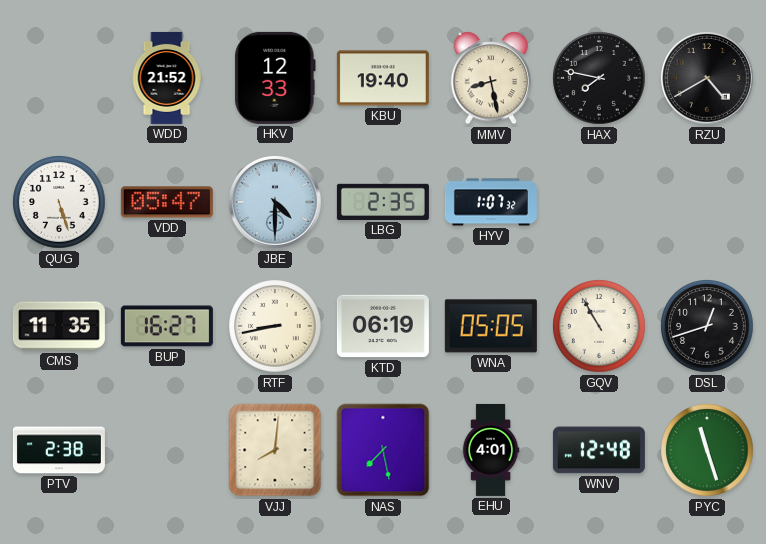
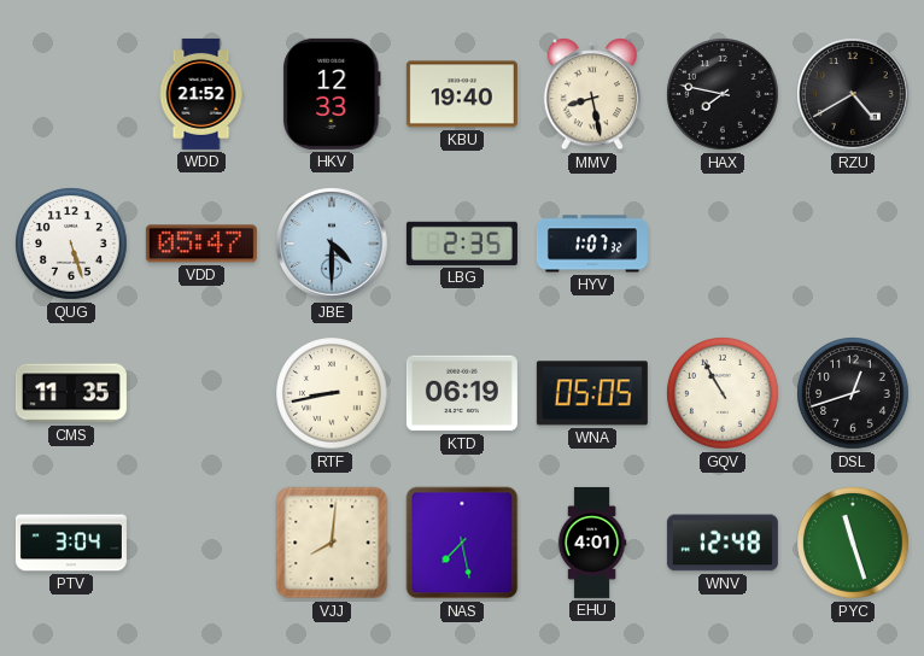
BUP: 16:27 -> none (167, 326)
PTV: 2:38 -> 3:04 (71, 543)
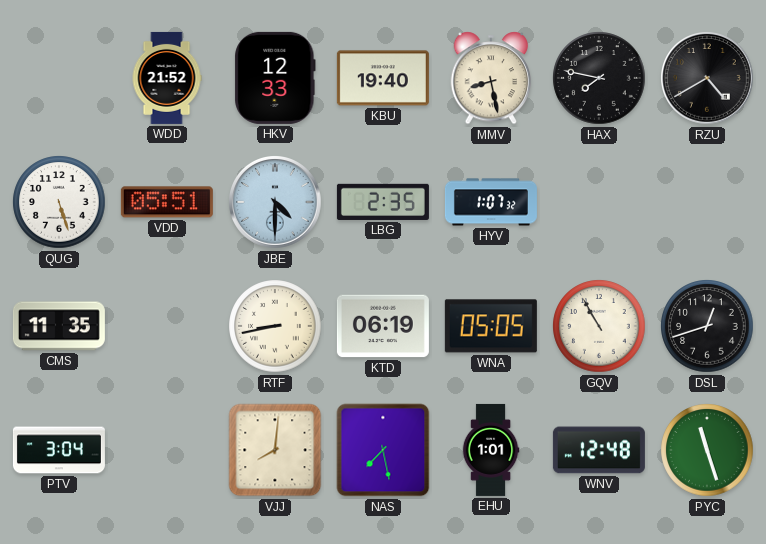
VDD: 05:47 -> 05:51 (167, 202)
EHU: 4:01 -> 1:01 (491, 450)
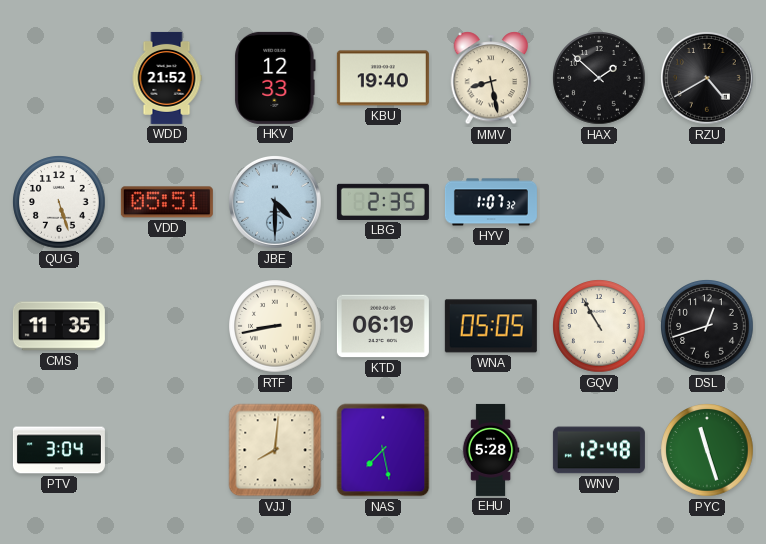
HAX: 7:47 -> 1:52 (599, 78)
EHU: 1:01 -> 5:28 (491, 450)
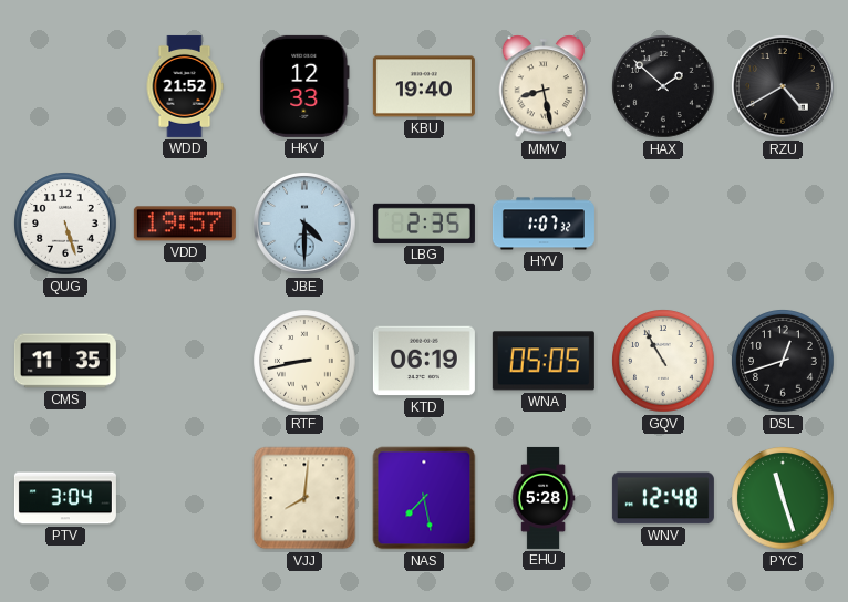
VDD: 05:51 -> 19:57 (185, 224)
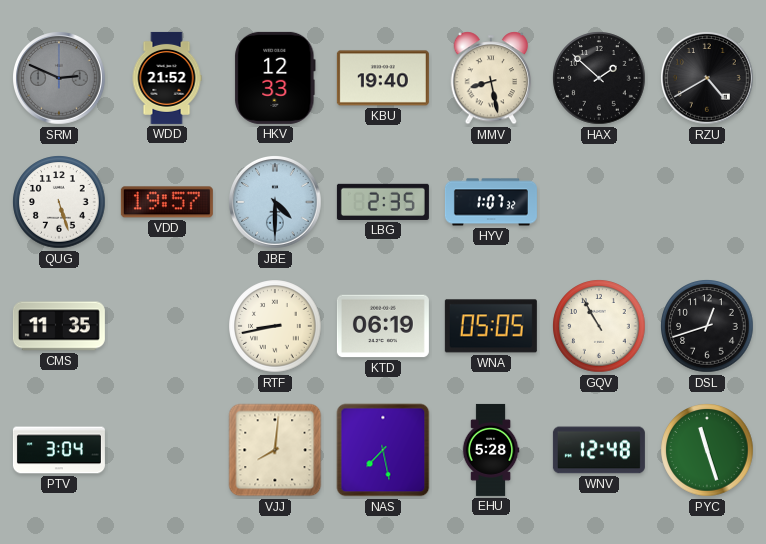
SRM: none -> 2:49 (60, 79)
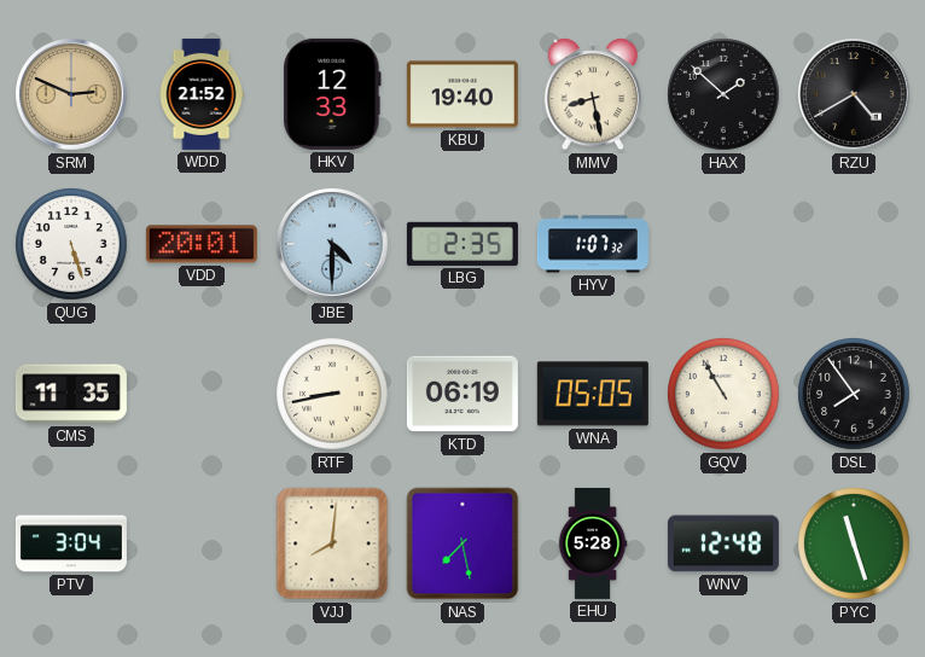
SRM dial: grey -> champagne (72, 95)
VDD: 19:57 -> 20:01 (202, 244)
DSL: 12:42 -> 7:54 (854, 394)
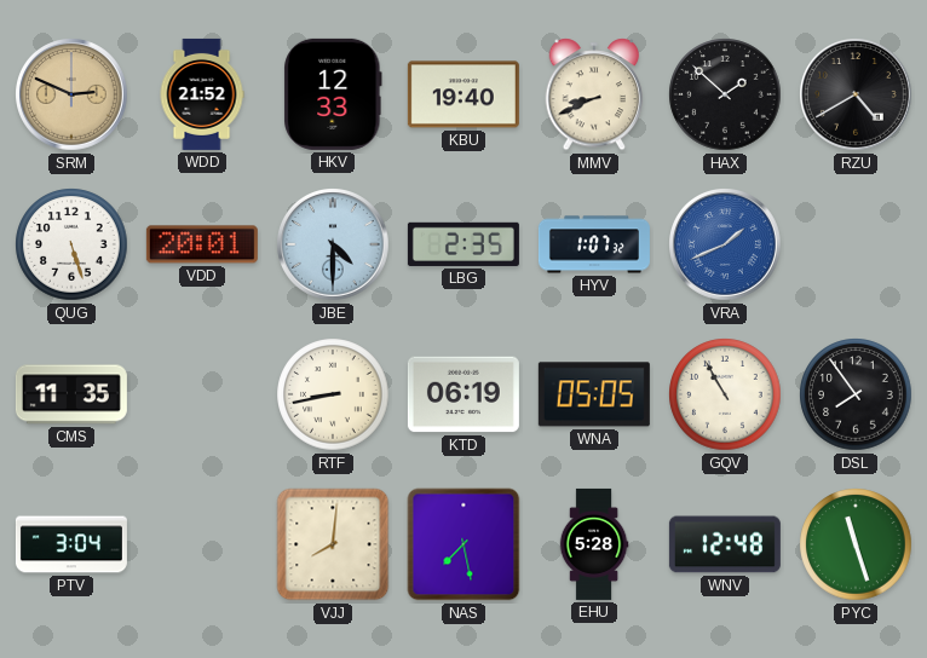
MMV: 8:28 -> 8:41 (594, 94)
VRA: none -> 1:41 (726, 246)
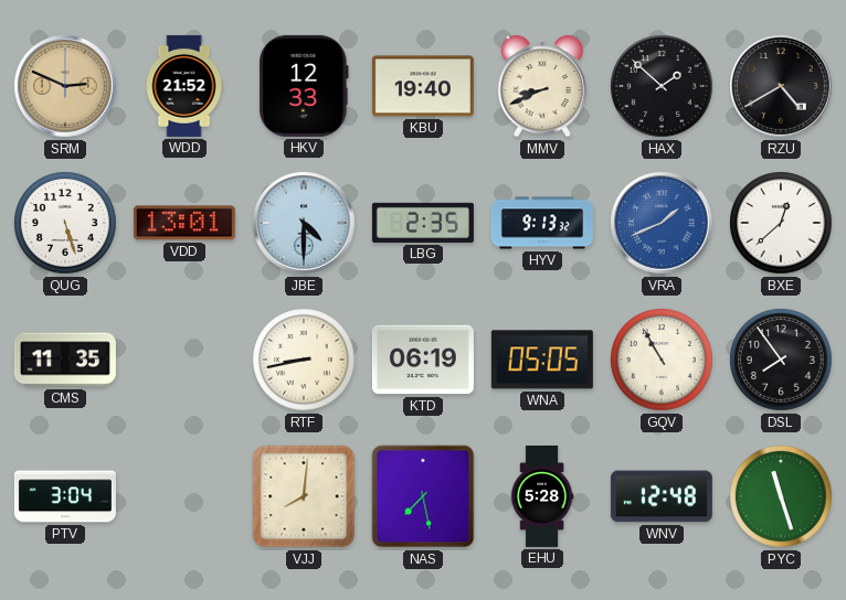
VDD: 20:01 -> 13:01 (184, 223)
HYV: 1:07 -> 9:13 (542, 223)
BXE: none -> 12:38 (781, 223)
